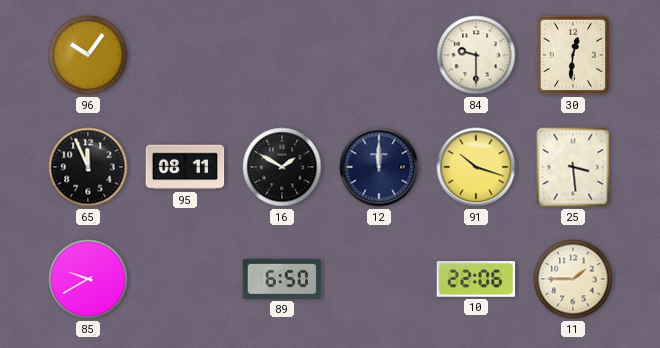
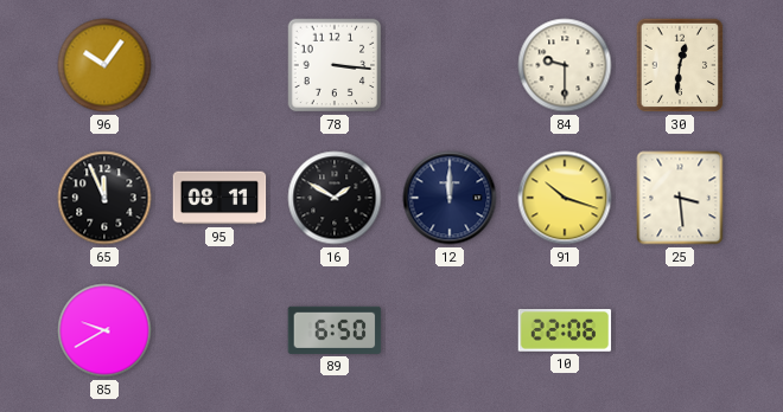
78: none -> 3:16 (335, 65)
11: 1:45 -> none (573, 279)
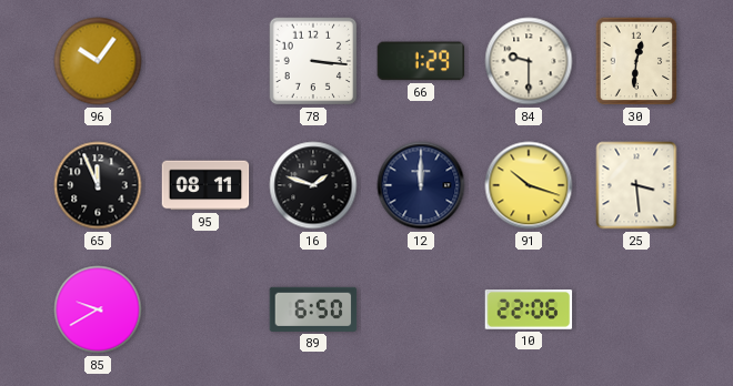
66: none -> 1:29 (421, 61)
16: 1:50 -> 1:48 (313, 185)
